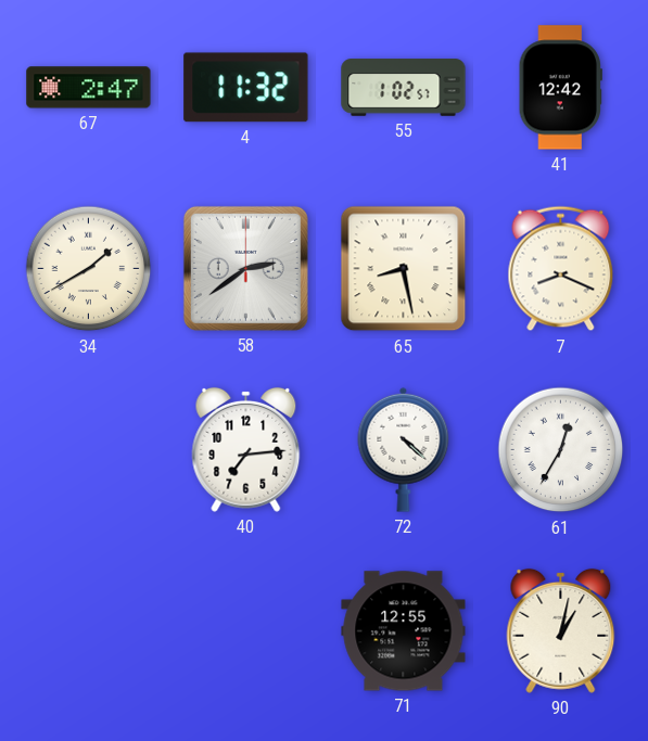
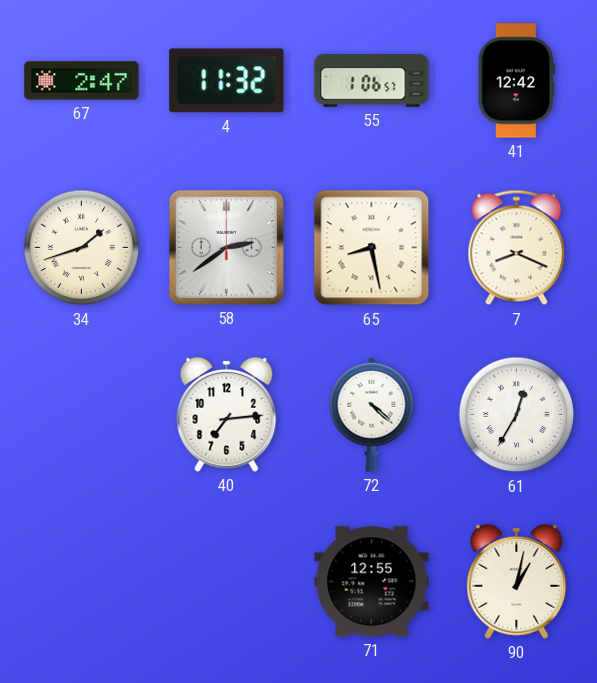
55: 1:02 -> 1:06 (372, 81)
34: 1:40 -> 1:42 (82, 248)
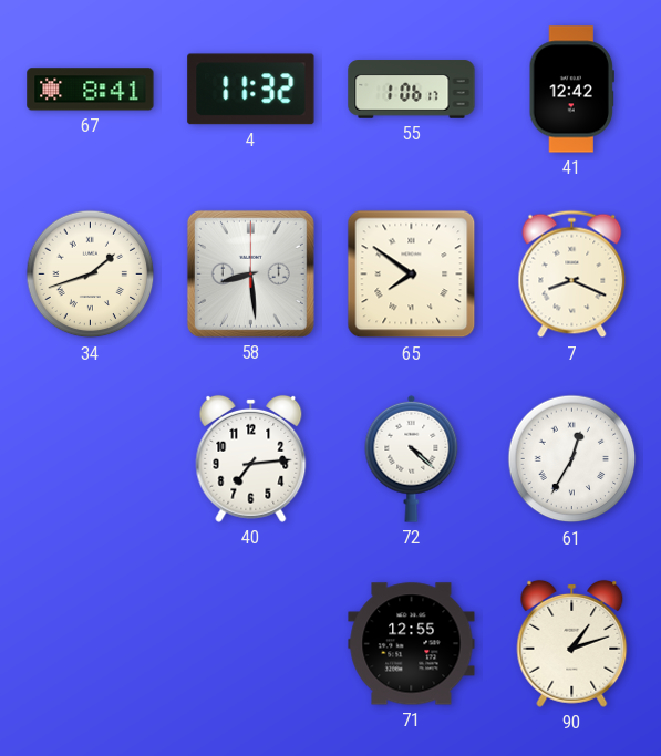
67: 2:47 -> 8:41 (91, 90)
55: 1:06:57 -> 1:06:17 (412, 90)
58: 2:39 -> 8:29 (250, 273)
65: 8:28 -> 7:51 (412, 275)
90: 1:02 -> 1:12 (572, 643)
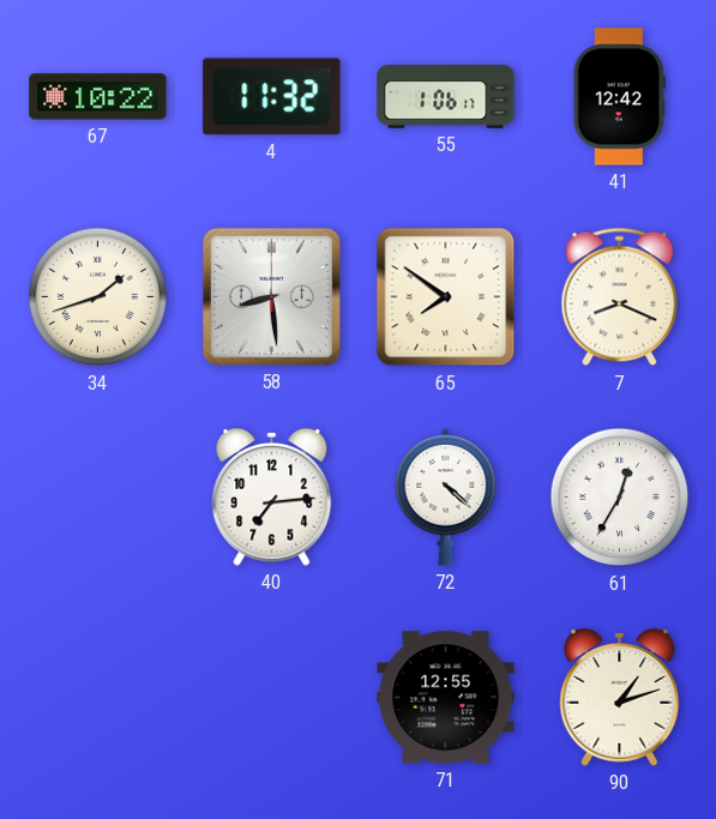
67: 8:41 -> 10:22 (98, 97)
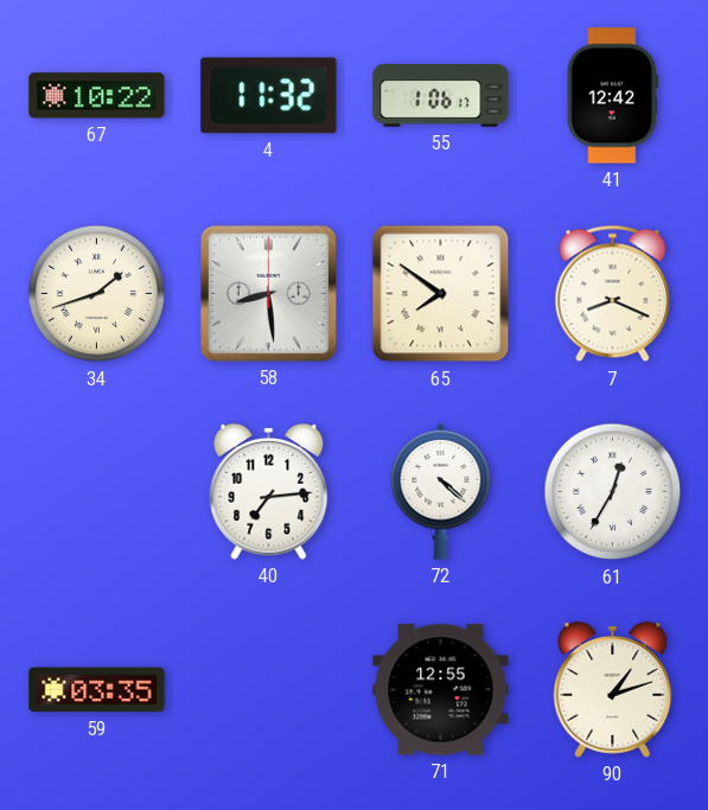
59: none -> 03:35 (97, 690)
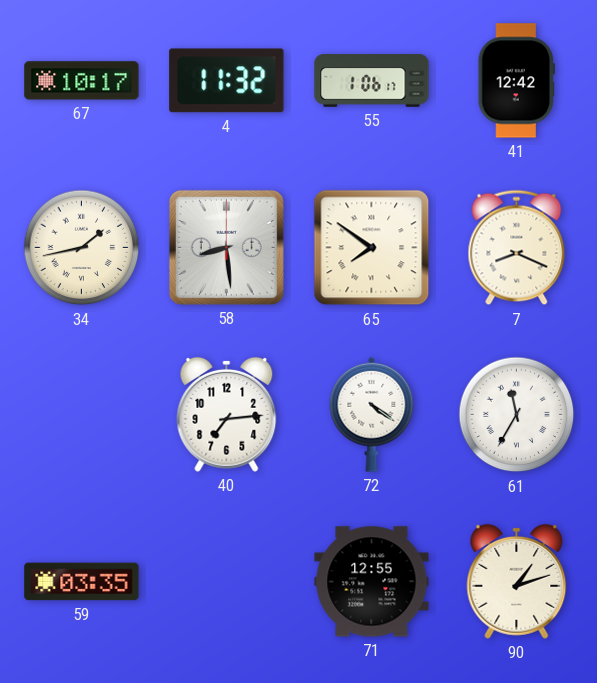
67: 10:22 -> 10:17 (82, 81)
34: 1:42 -> 1:43 (82, 248)
72: 4:22 -> 4:21 (372, 414)
61: 12:35 -> 11:35 (517, 415)
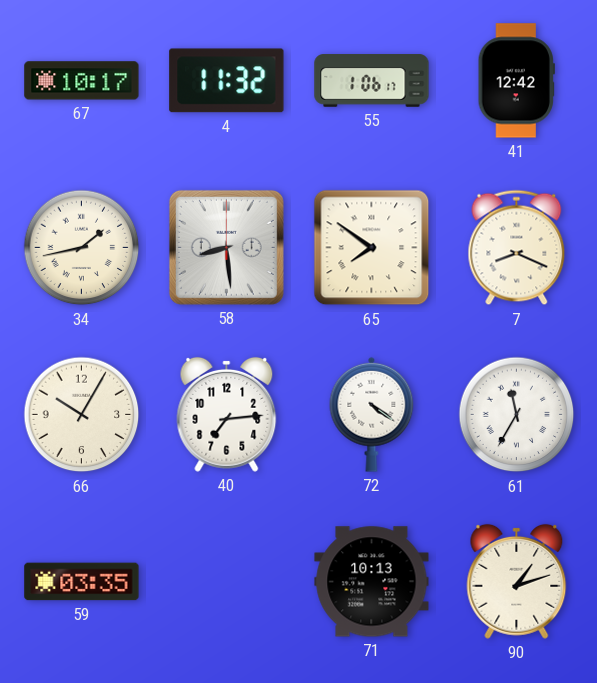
66: none -> 10:05 (82, 415)
71: 12:55 -> 10:13 (372, 582)
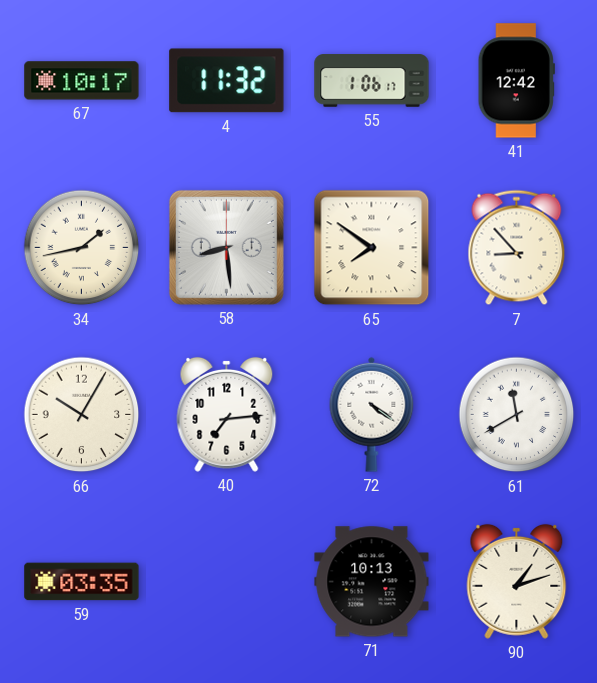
7: 8:19 -> 8:53 (517, 248)
61: 11:35 -> 11:40 (517, 415)
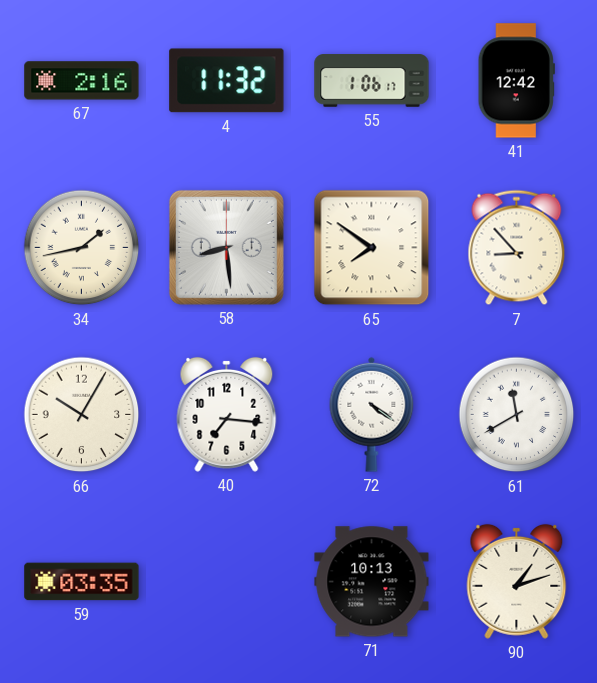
67: 10:17 -> 2:16 (82, 81)
40: 7:14 -> 7:16 (227, 414)
